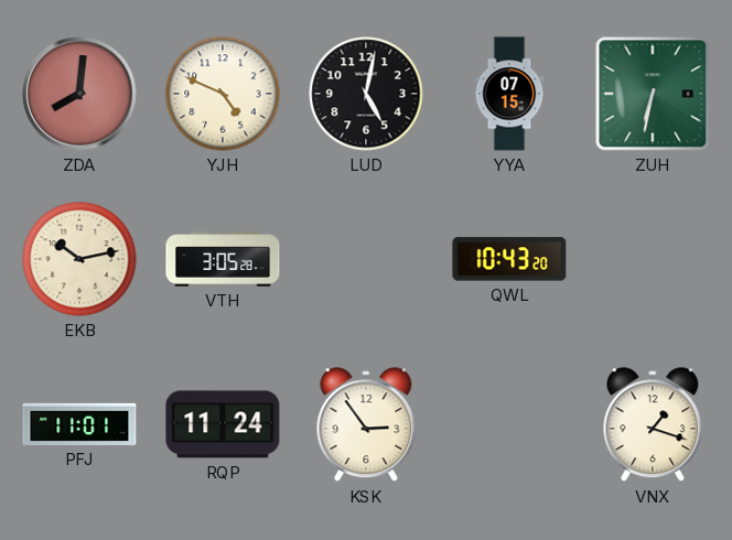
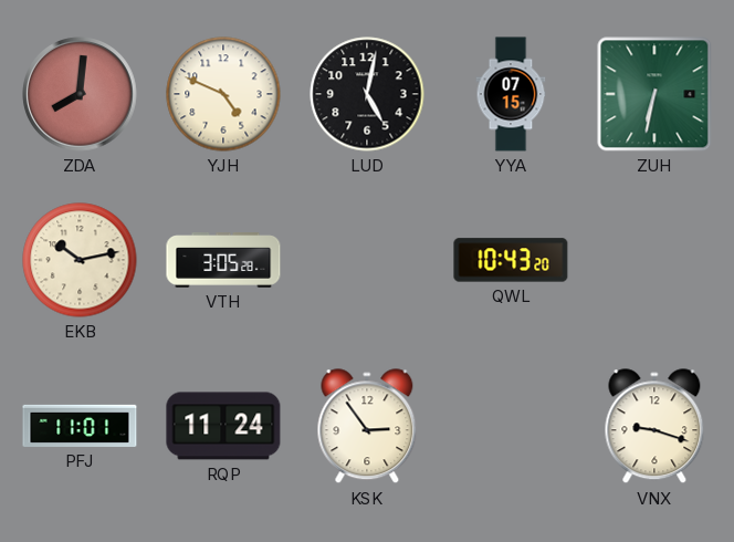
VNX: 1:18 -> 9:18 (654, 427)
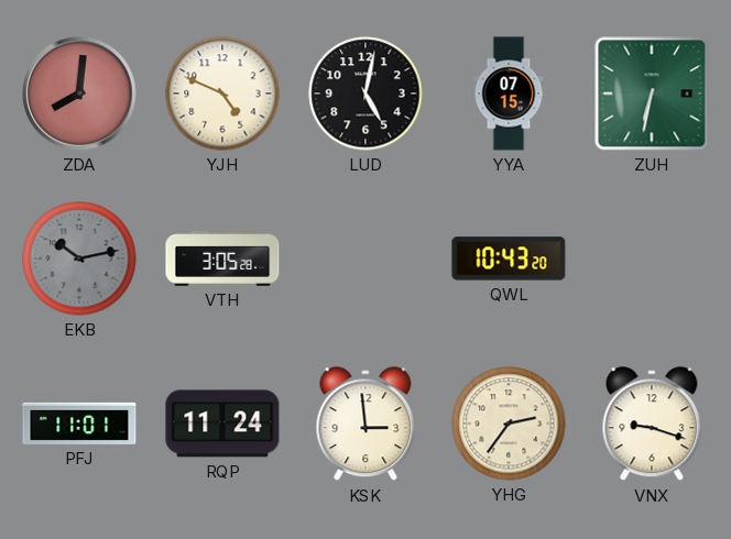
EKB dial: cream -> grey (79, 258)
KSK: 2:54 -> 2:59 (365, 425)
YHG: none -> 2:36 (509, 424)
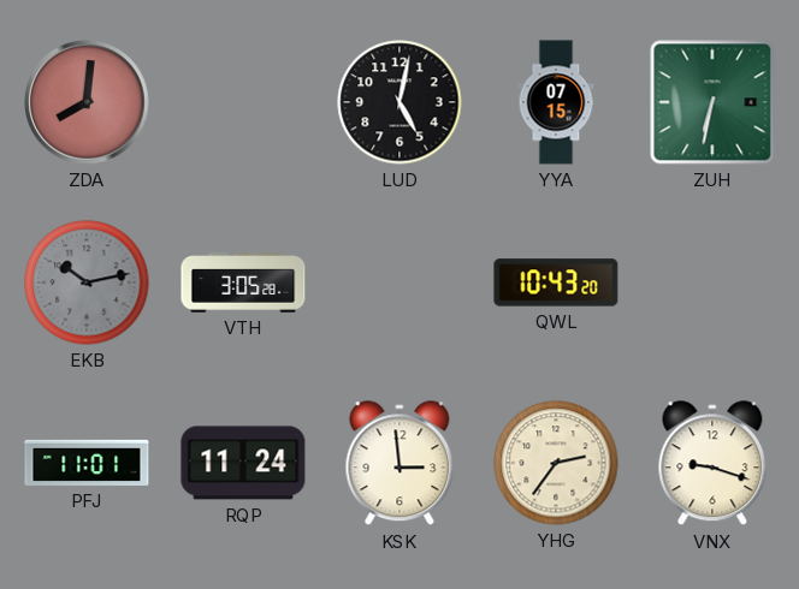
YJH: 4:49 -> none (222, 94)
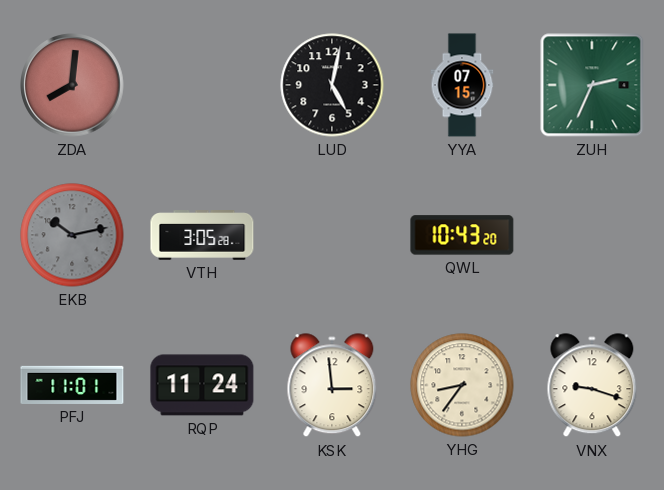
ZUH: 6:32 -> 2:34 (592, 85)
YHG: 2:36 -> 8:36 (462, 385)
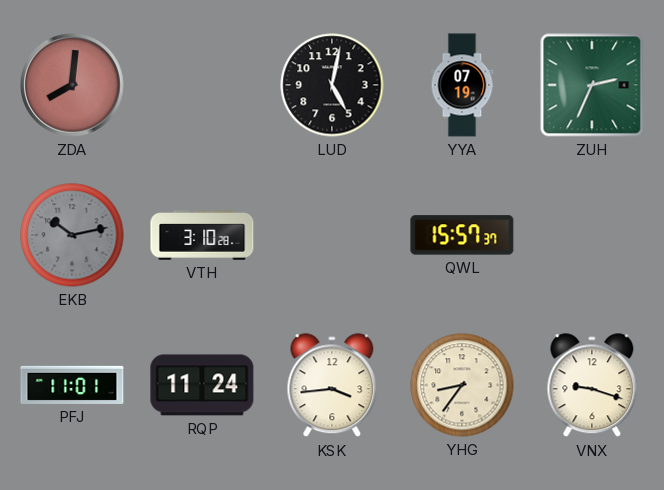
YYA: 07:15 -> 07:19 (462, 85)
VTH: 3:05 -> 3:10 (202, 235)
QWL: 10:43 -> 15:57 (462, 235)
KSK: 2:59 -> 3:44 (332, 386)
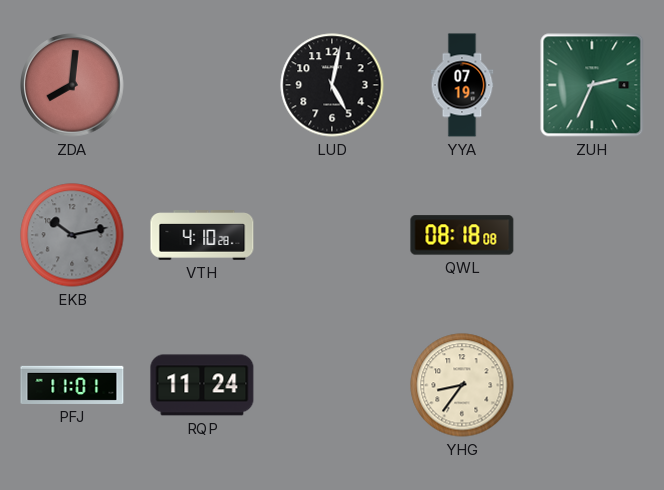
VTH: 3:10 -> 4:10 (202, 235)
QWL: 15:57 -> 08:18 (462, 235)
KSK: 3:44 -> none (332, 386)
VNX: 9:18 -> none (592, 386)
